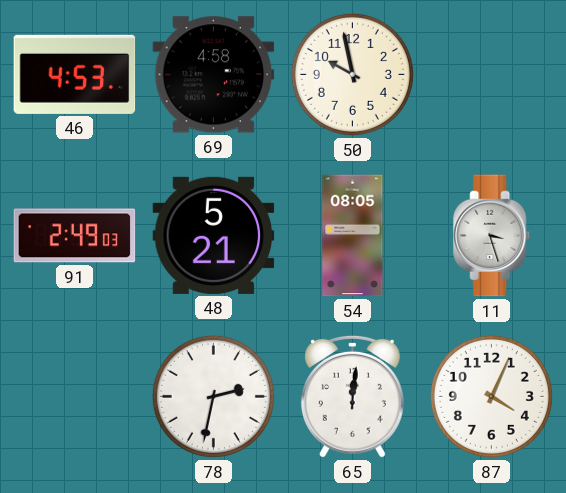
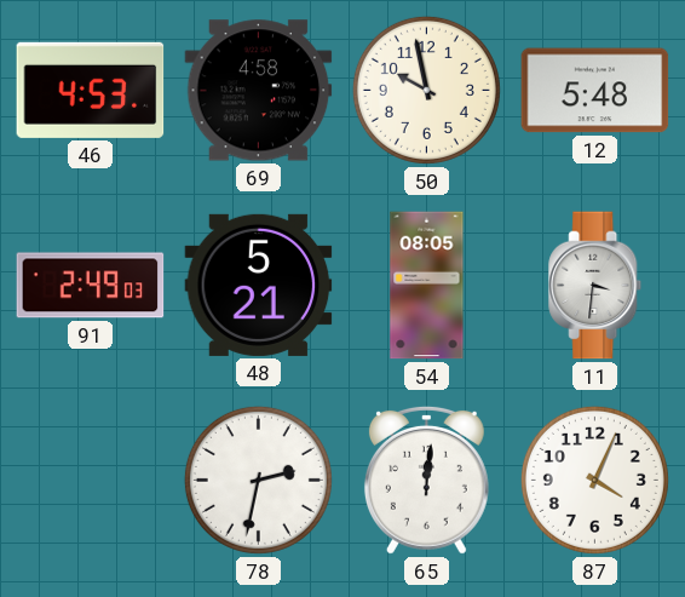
12: none -> 5:48 (595, 91)
11: 3:27 -> 3:31 (595, 286)
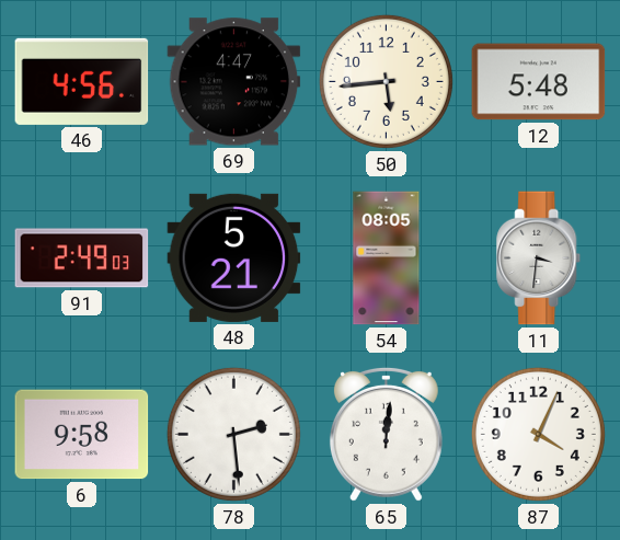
46: 4:53 -> 4:56 (82, 81)
69: 4:58 -> 4:47 (234, 82)
50: 9:58 -> 5:44 (386, 81)
6: none -> 9:58 (82, 435)
78: 2:32 -> 2:29 (233, 434)
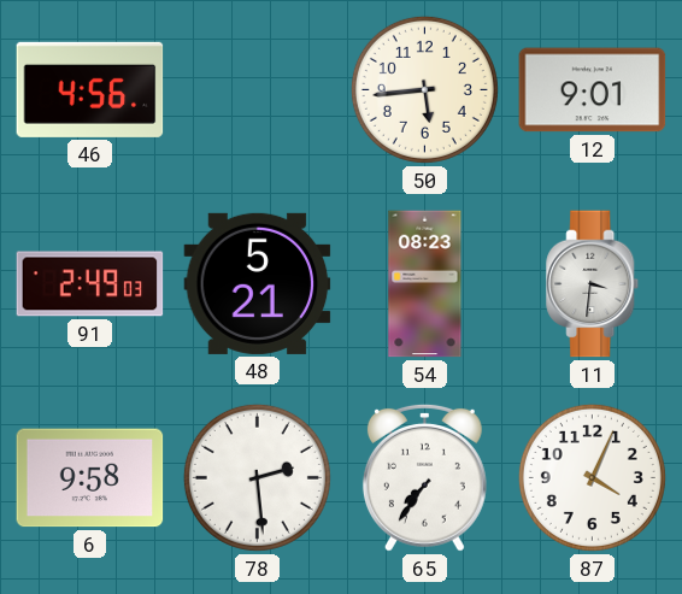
69: 4:47 -> none (234, 82)
12: 5:48 -> 9:01 (593, 90)
54: 08:05 -> 08:23 (425, 284)
65: 12:01 -> 7:36 (424, 477)
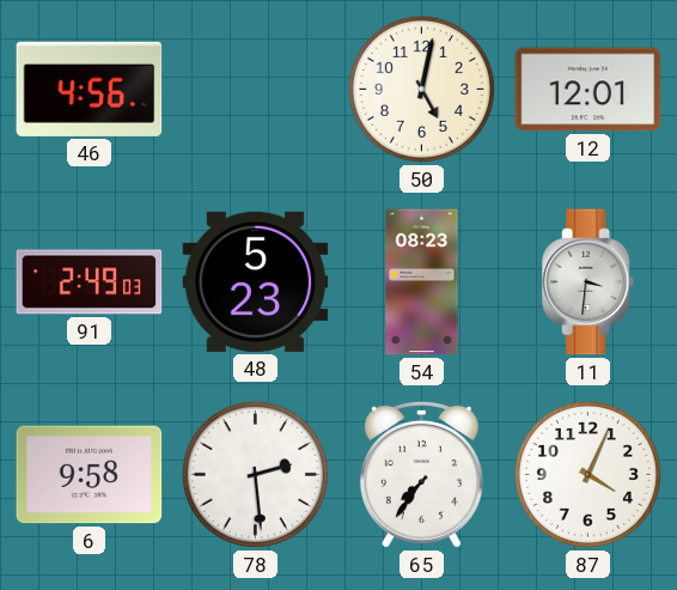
50: 5:44 -> 5:02 (421, 89)
12: 9:01 -> 12:01 (588, 90)
48: 5:21 -> 5:23 (256, 281)
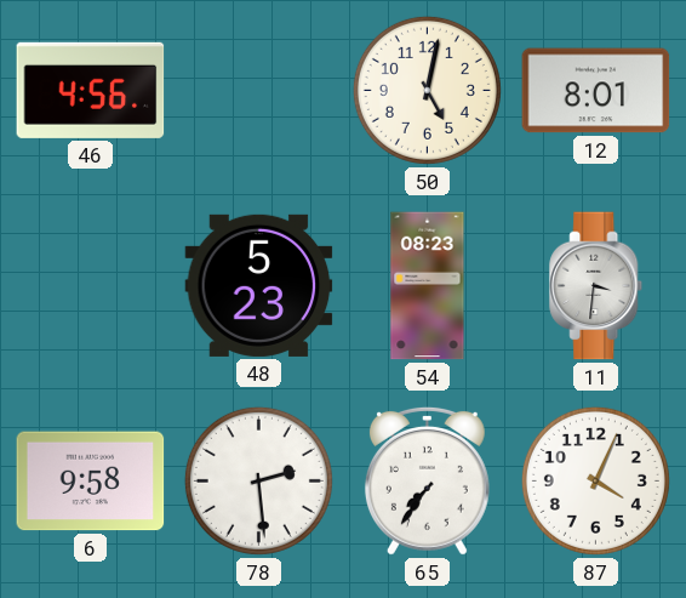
12: 12:01 -> 8:01 (596, 91)
91: 2:49 -> none (90, 282)
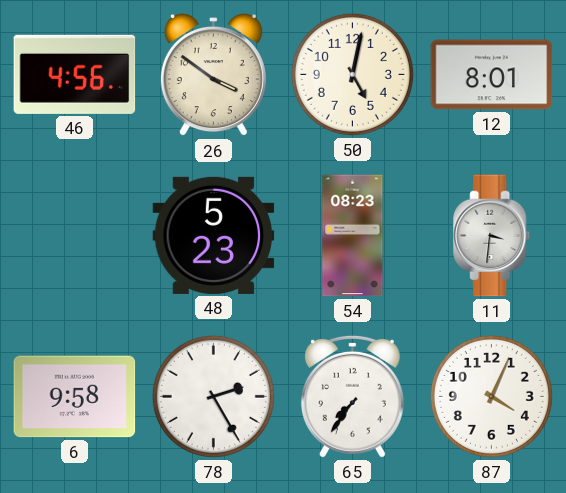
26: none -> 3:51 (213, 76)
78: 2:29 -> 2:25 (213, 396)
